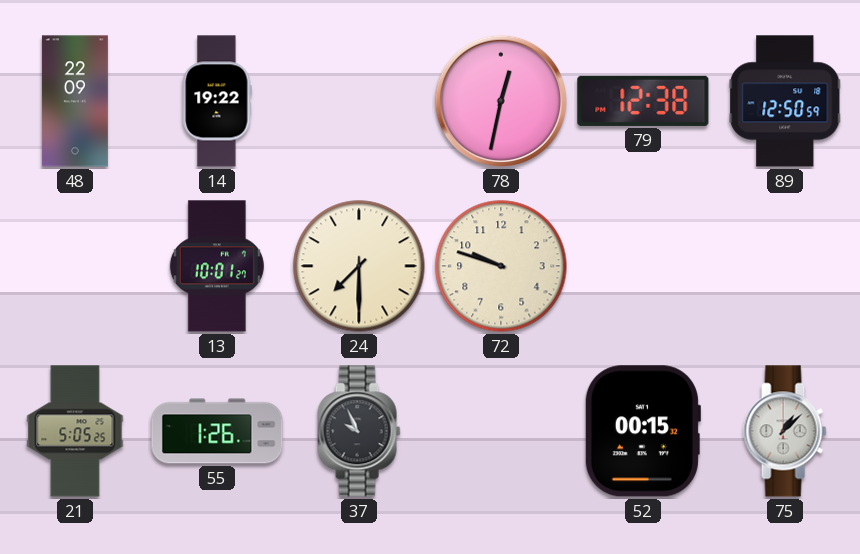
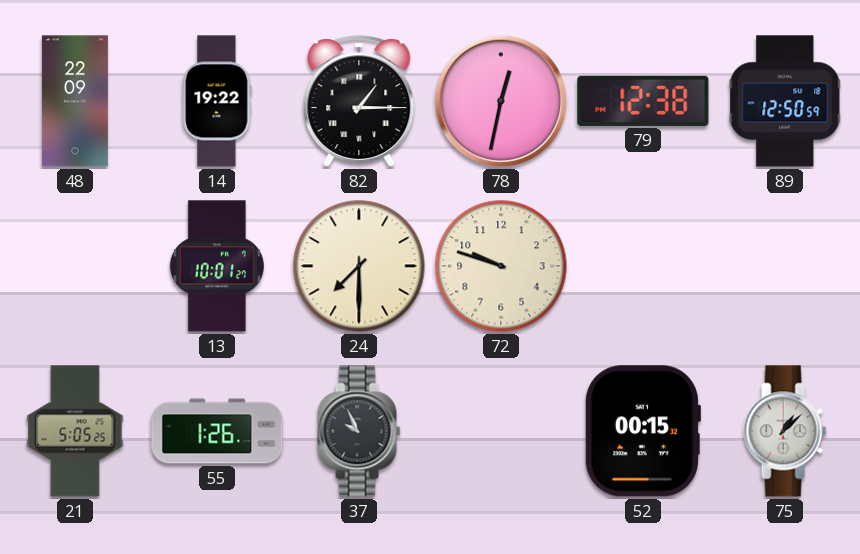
82: none -> 1:15 (359, 102)
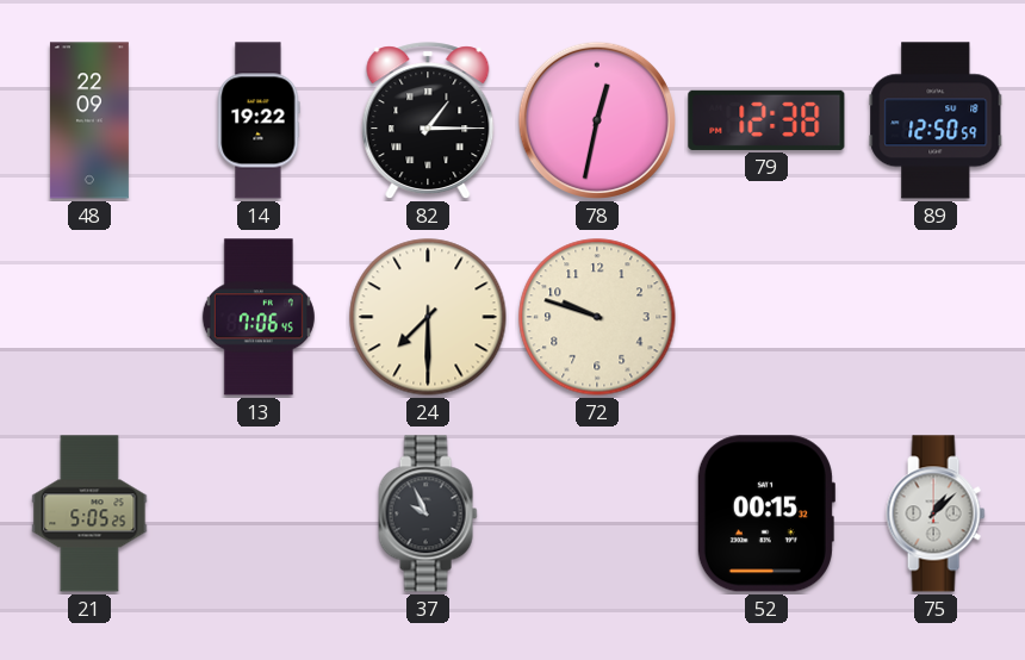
13: 10:01 -> 7:06 (259, 317)
55: 1:26 -> none (217, 431)
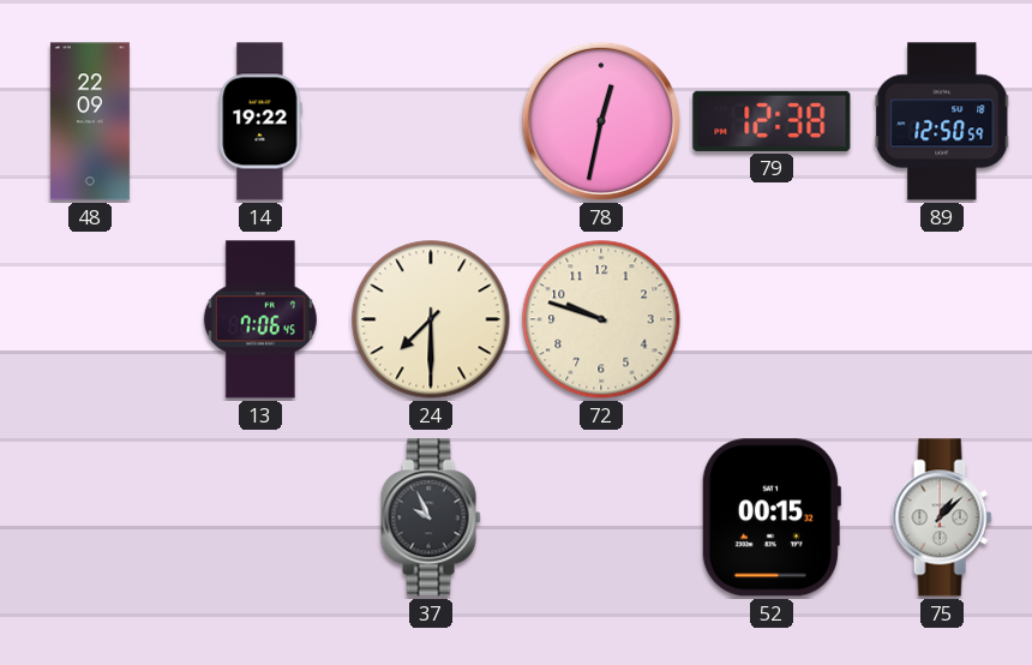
82: 1:15 -> none (428, 122)
21: 5:05 -> none (89, 513)
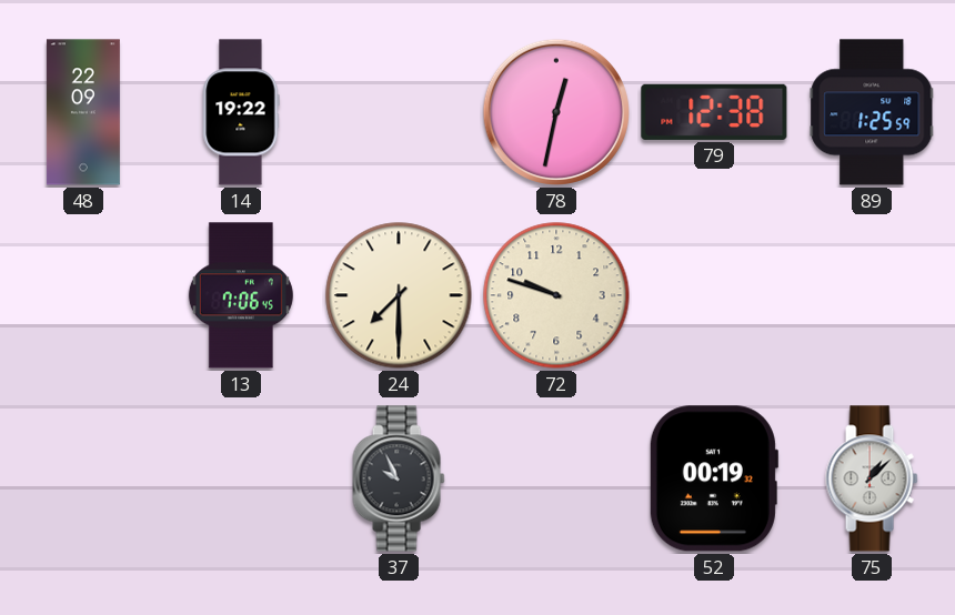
89: 12:50 -> 1:25 (872, 112)
52: 00:15 -> 00:19 (713, 478)
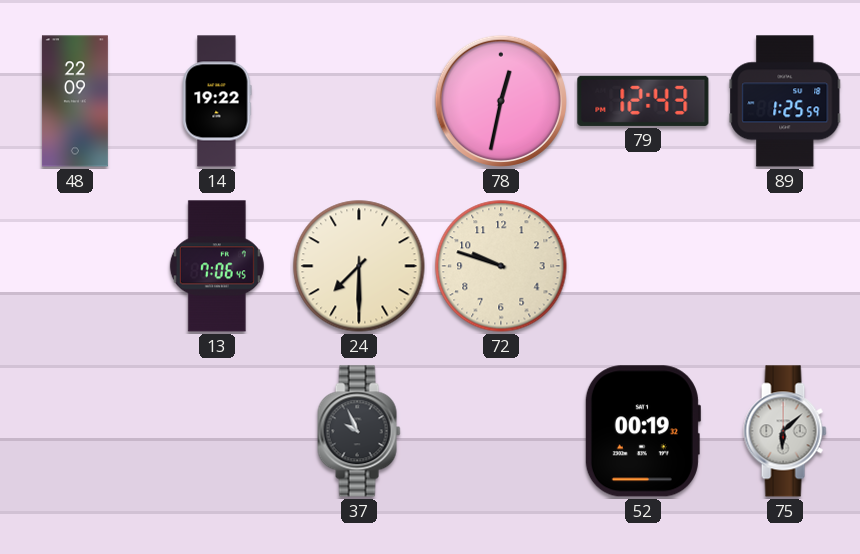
79: 12:38 -> 12:43 (643, 101)
75: 1:08 -> 6:08 (785, 431)
